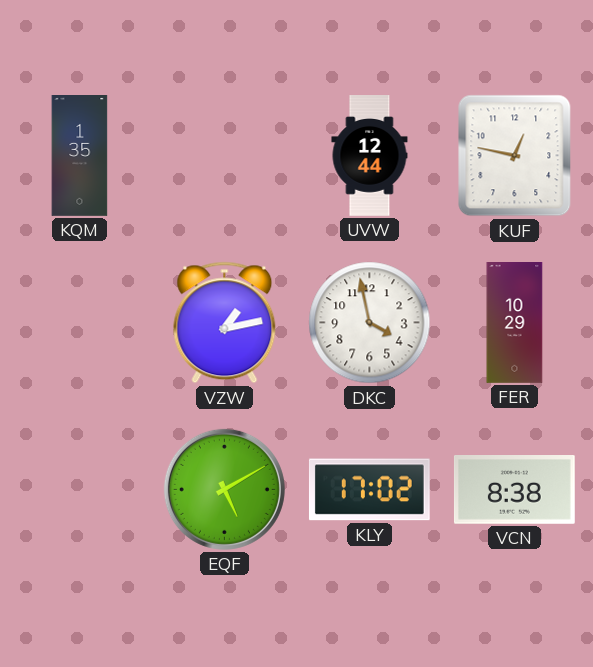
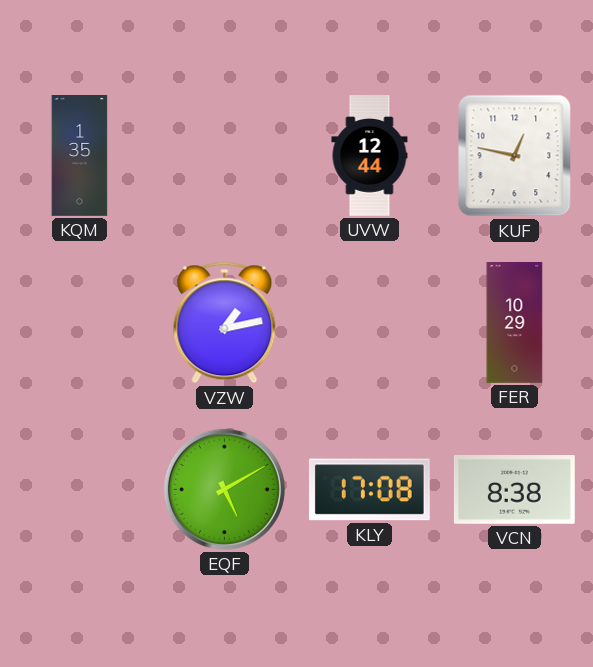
DKC: 3:58 -> none (370, 323)
KLY: 17:02 -> 17:08 (369, 490)
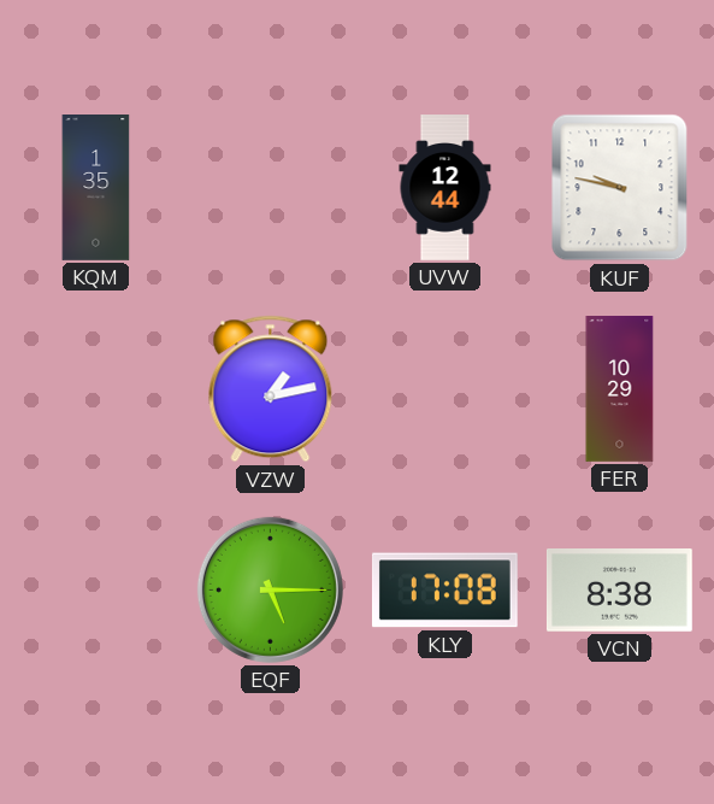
KUF: 12:47 -> 9:47 (620, 188)
EQF: 5:10 -> 5:15 (270, 589)
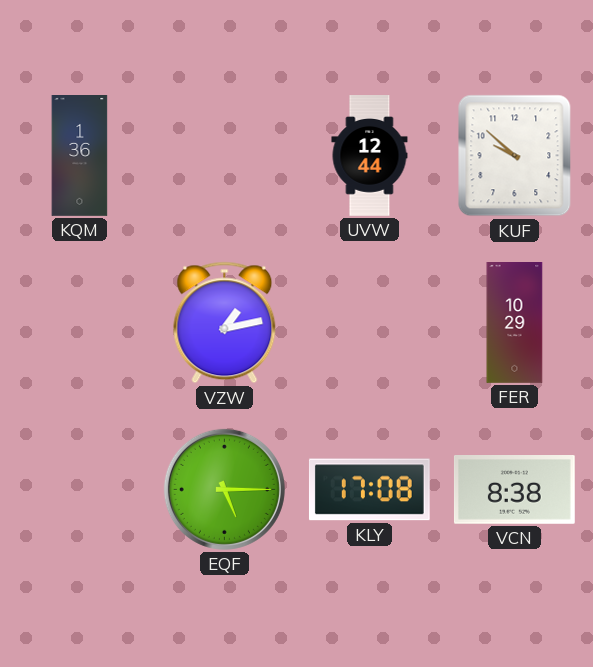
KQM: 1:35 -> 1:36 (80, 156)
KUF: 9:47 -> 9:52 (515, 156)
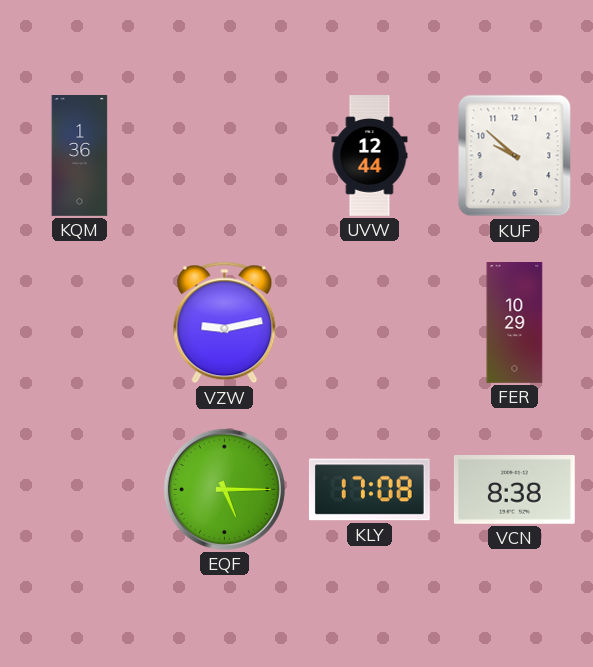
VZW: 1:13 -> 9:13 (225, 323)
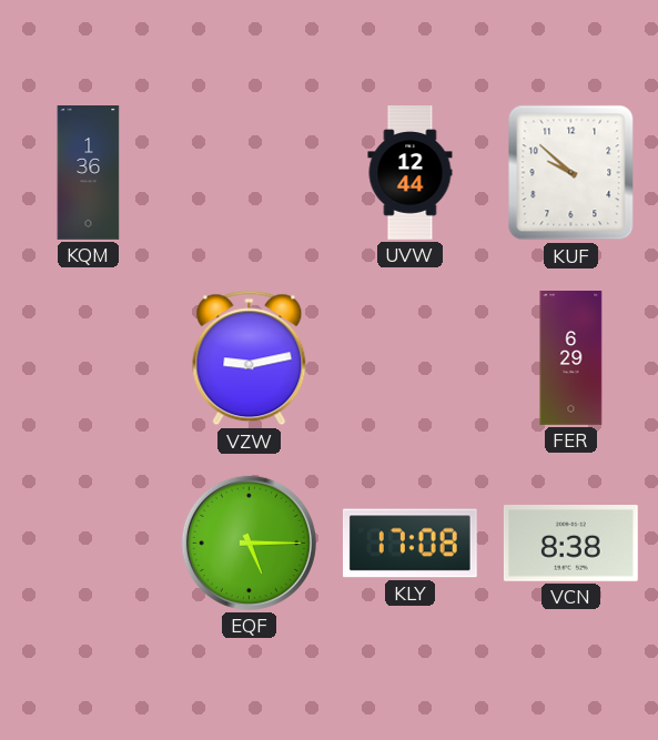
FER: 10:29 -> 6:29 (571, 358)
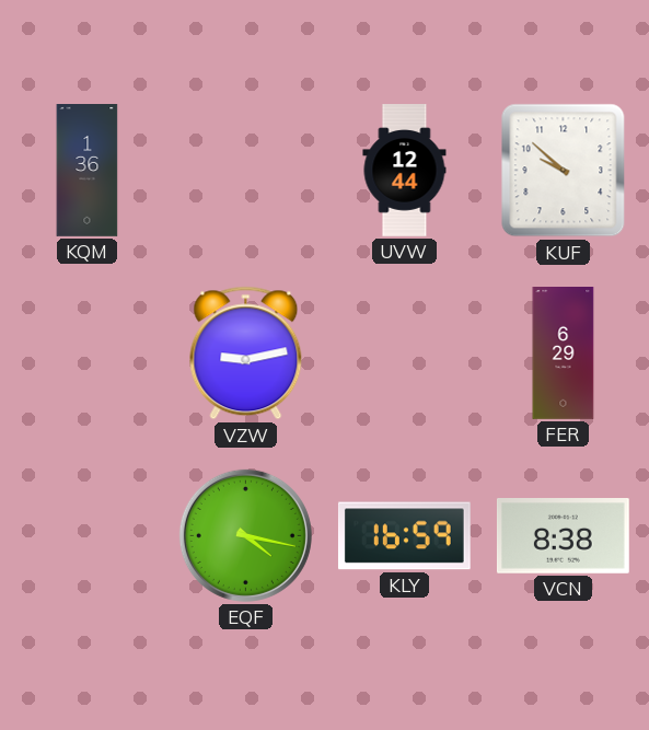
EQF: 5:15 -> 4:17 (245, 535)
KLY: 17:08 -> 16:59 (404, 536)
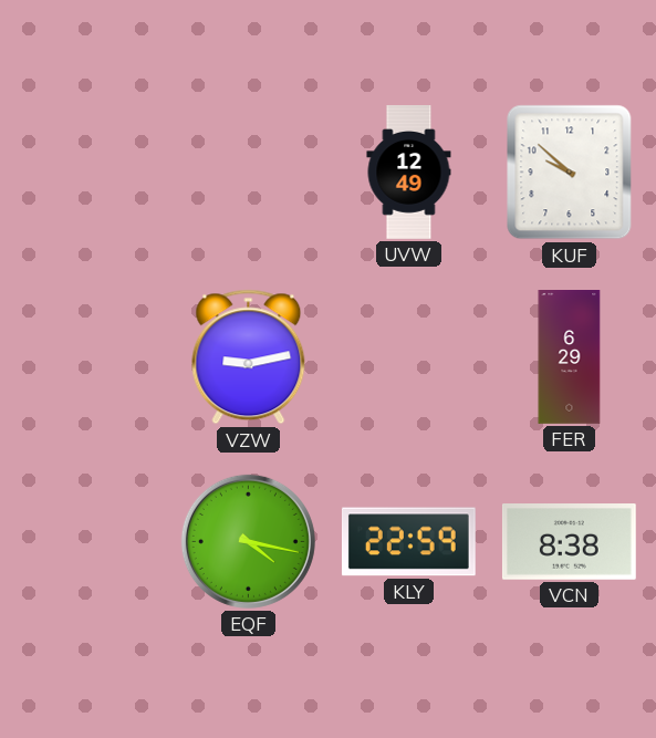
KQM: 1:36 -> none (88, 171)
UVW: 12:44 -> 12:49 (409, 173)
KLY: 16:59 -> 22:59 (408, 542)
